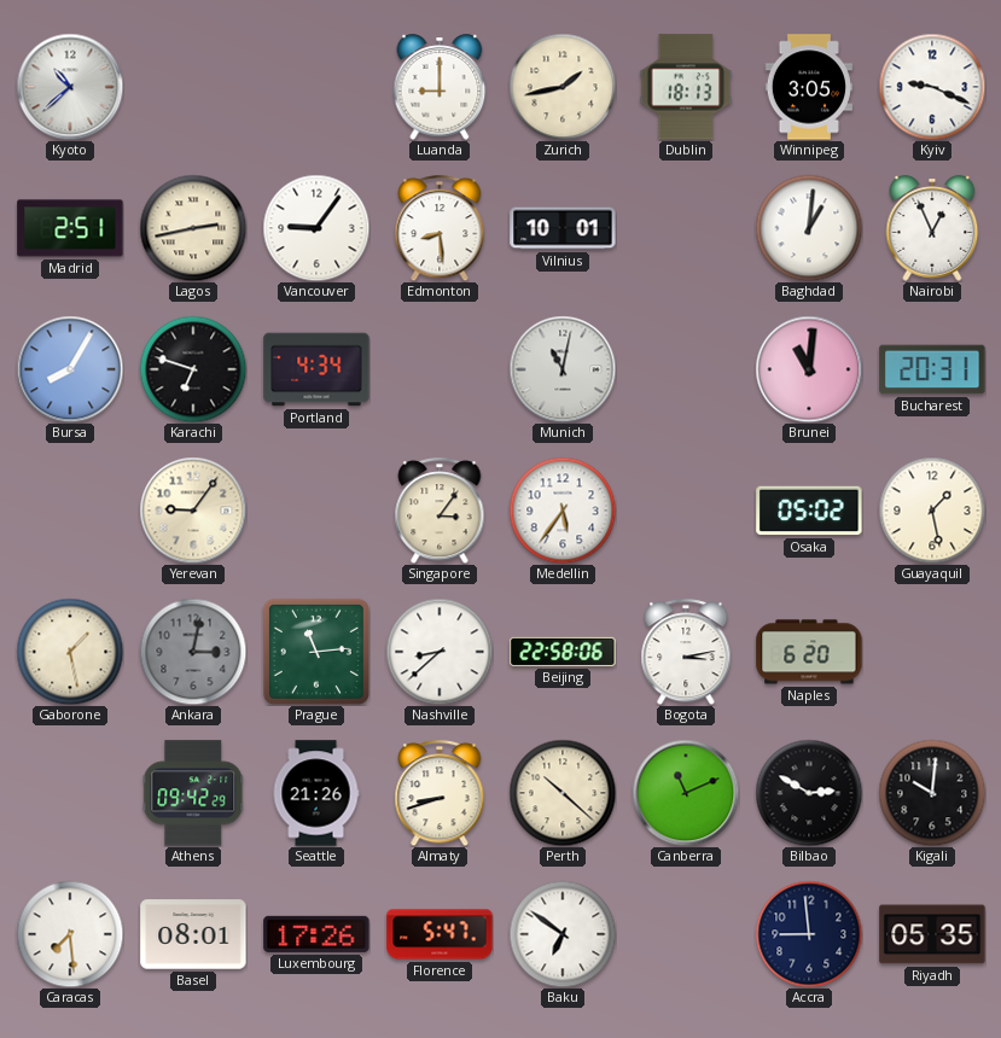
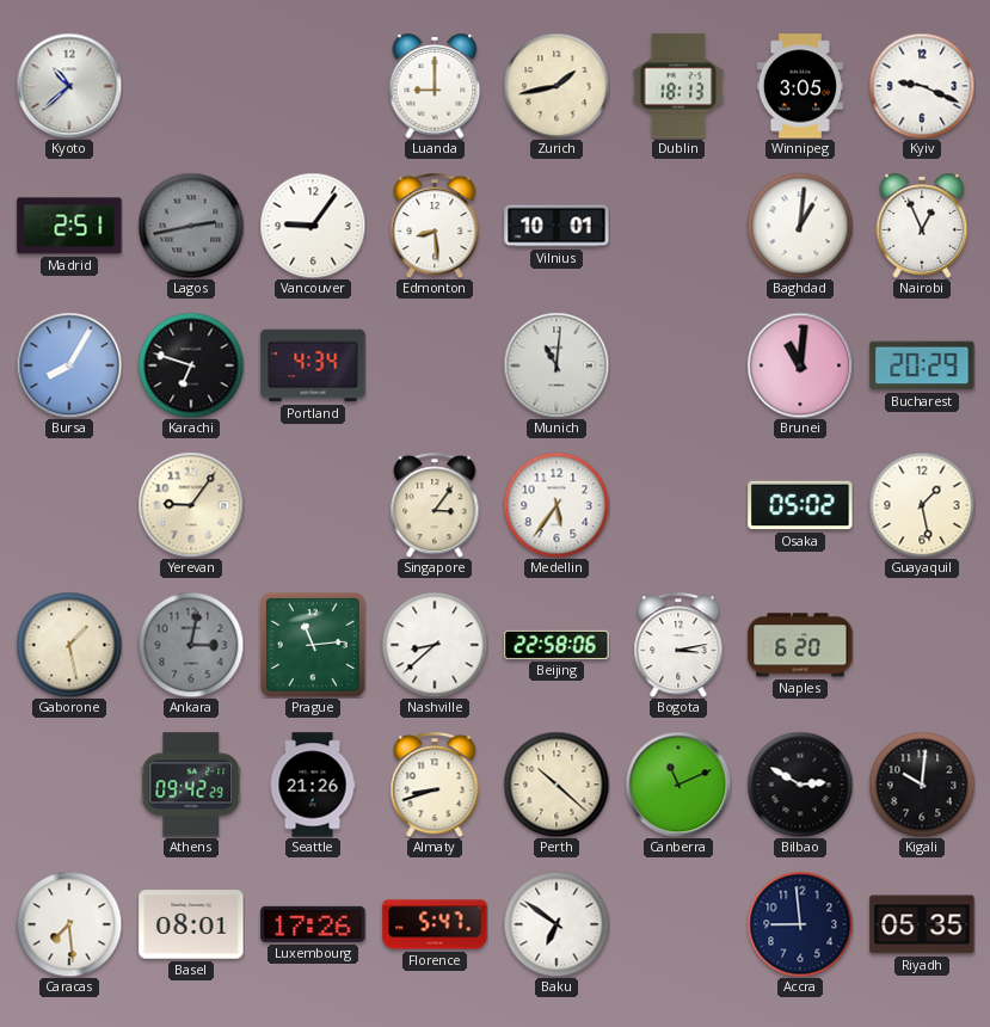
Lagos dial: cream -> grey (191, 226)
Munich: 11:02 -> 11:01 (557, 365)
Bucharest: 20:31 -> 20:29 (922, 365)
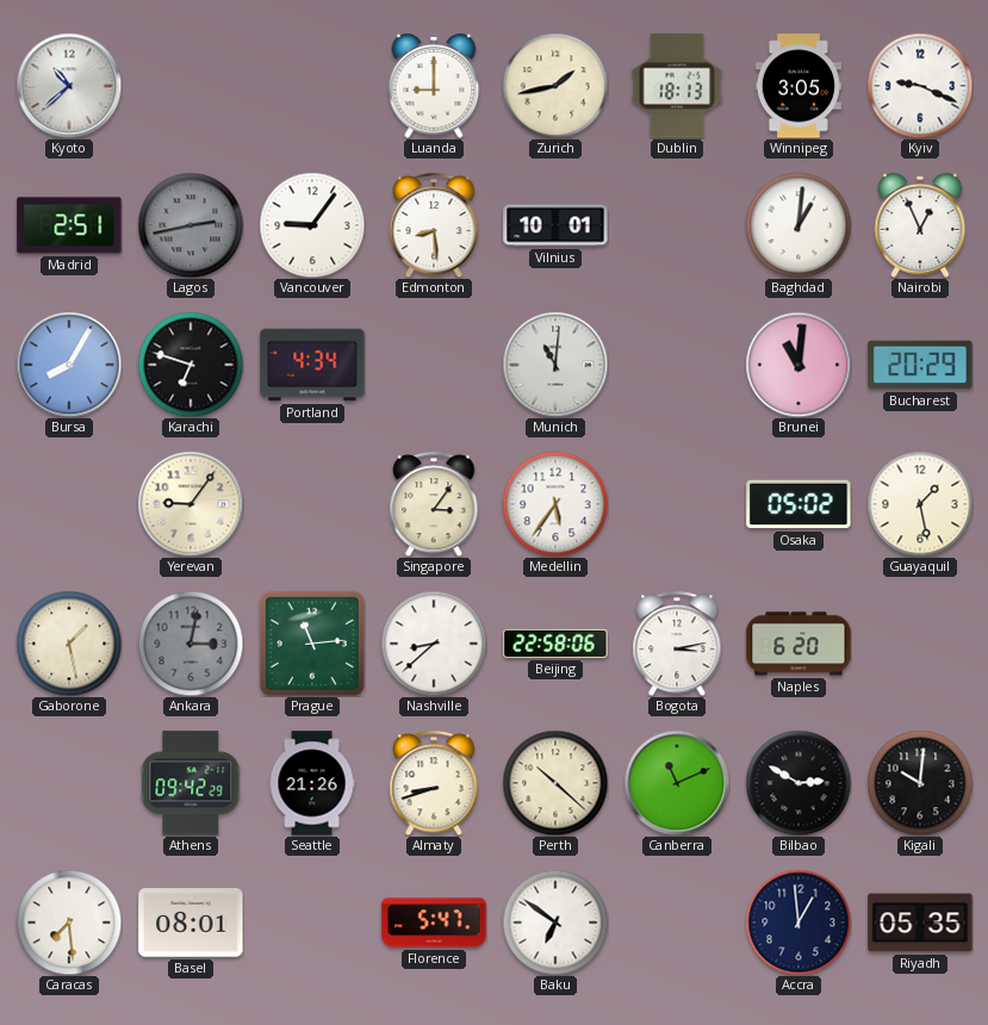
Luxembourg: 17:26 -> none (313, 924)
Accra: 8:59 -> 12:59 (799, 922)
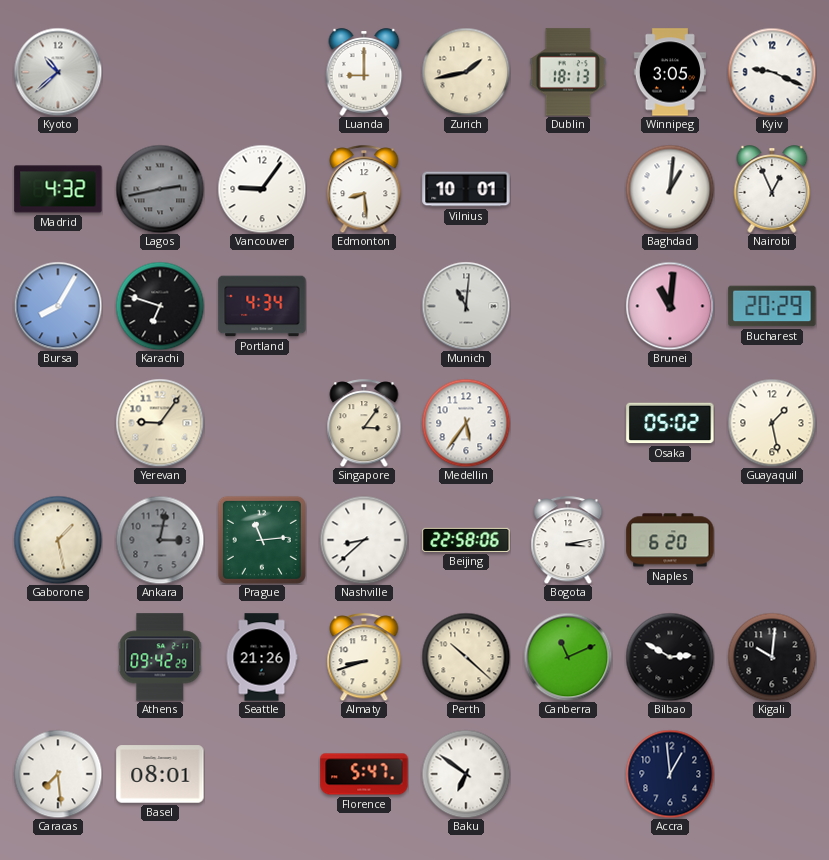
Madrid: 2:51 -> 4:32 (58, 189)
Riyadh: 05:35 -> none (920, 922)
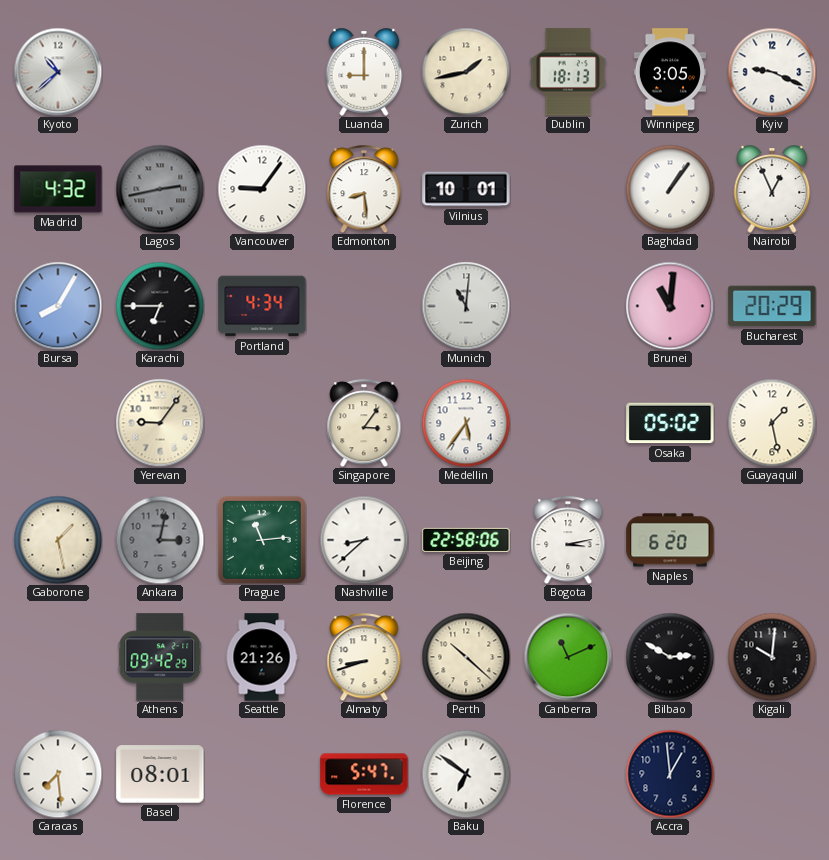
Baghdad: 1:01 -> 1:06 (670, 189)
Karachi: 6:48 -> 6:45 (160, 306)
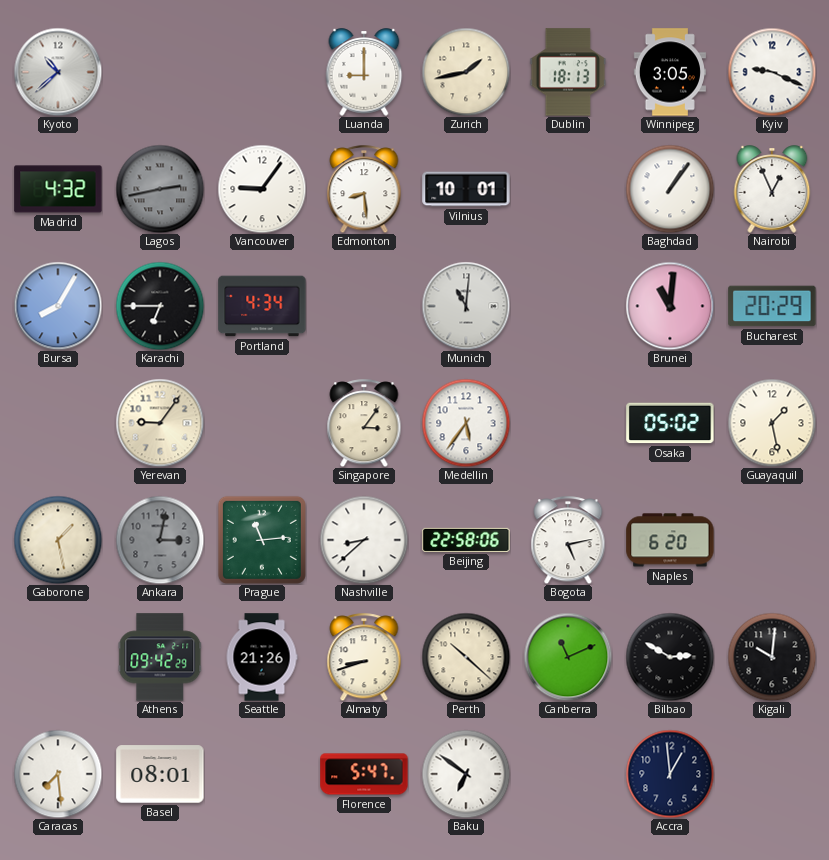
Bogota: 3:13 -> 5:13 (568, 540)
